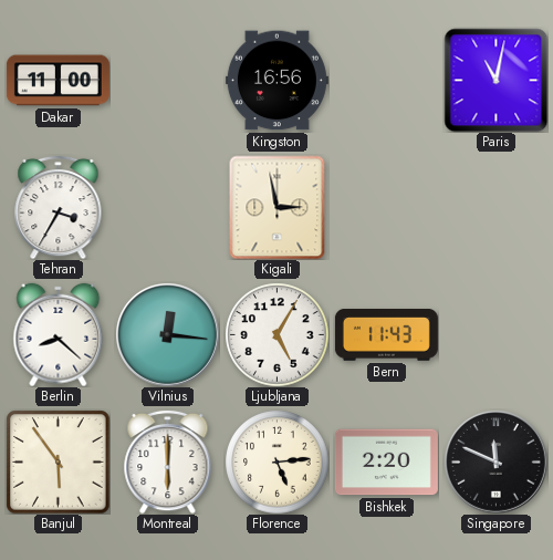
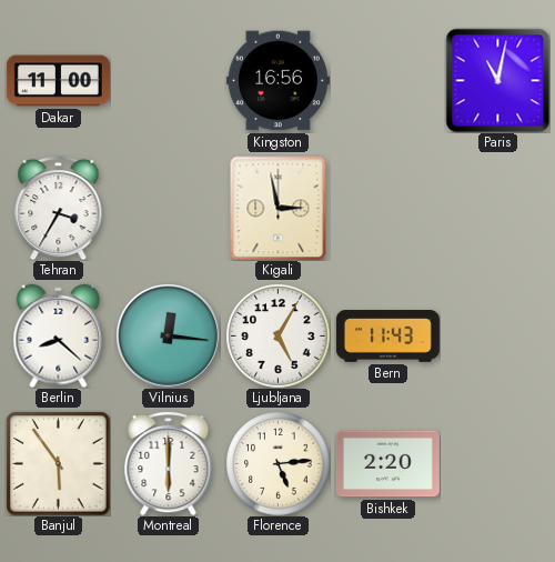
Singapore: 11:49 -> none (497, 463)
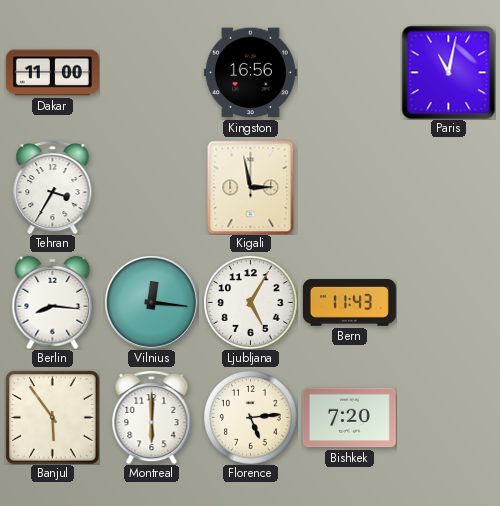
Berlin: 8:22 -> 8:16 (53, 302)
Bishkek: 2:20 -> 7:20 (349, 418)
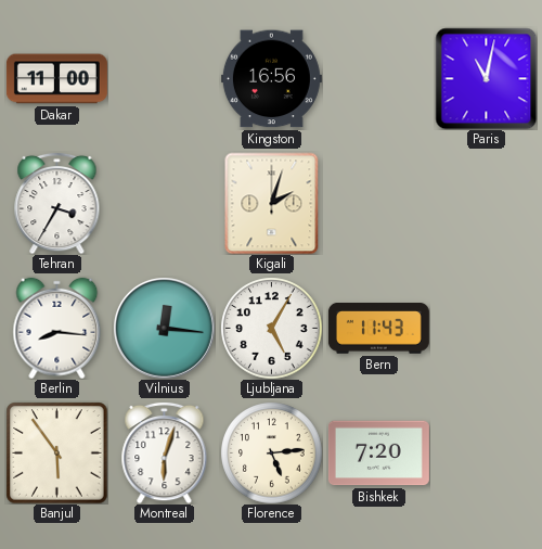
Kigali: 2:58 -> 2:03 (272, 203)
Montreal: 6:00 -> 6:03 (165, 452)
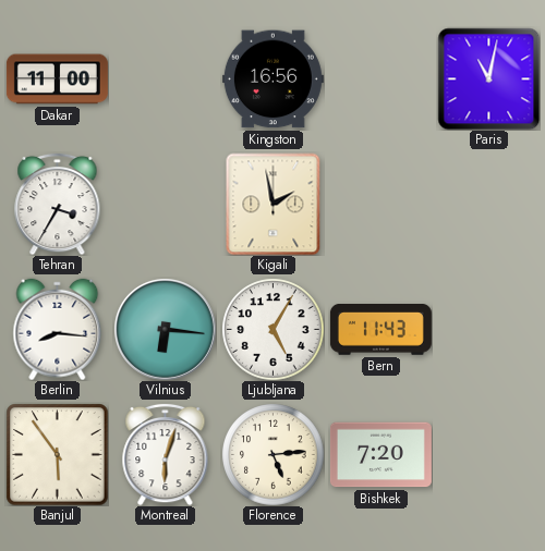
Kigali: 2:03 -> 1:58 (274, 204)
Vilnius: 12:16 -> 6:16 (166, 330)
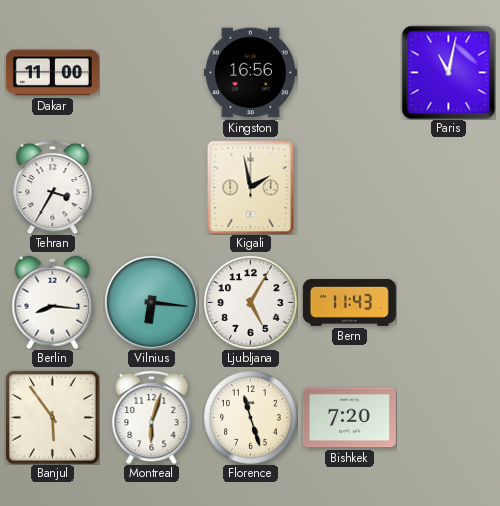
Florence: 5:14 -> 11:27 (250, 417)
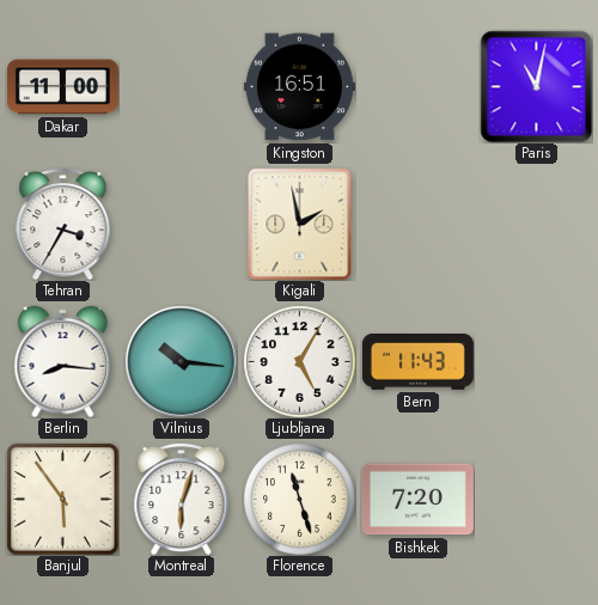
Kingston: 16:56 -> 16:51 (299, 87)
Vilnius: 6:16 -> 10:16 (182, 362)
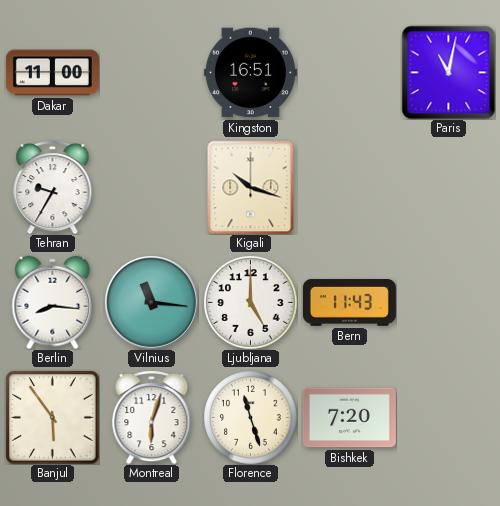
Tehran: 3:35 -> 9:35 (53, 187)
Kigali: 1:58 -> 10:18 (251, 187)
Vilnius: 10:16 -> 11:16 (152, 303)
Ljubljana: 5:05 -> 5:00 (250, 302)
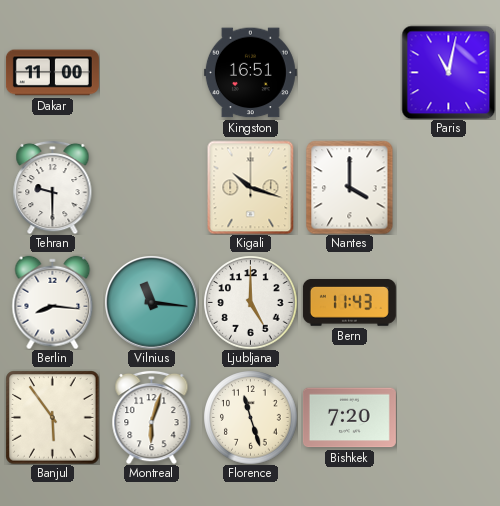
Tehran: 9:35 -> 9:30 (53, 187)
Nantes: none -> 4:00 (350, 187)
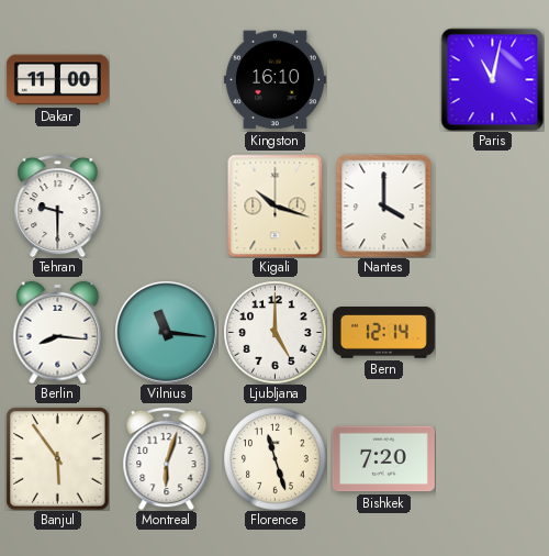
Kingston: 16:51 -> 16:10 (274, 80)
Bern: 11:43 -> 12:14 (383, 333)
